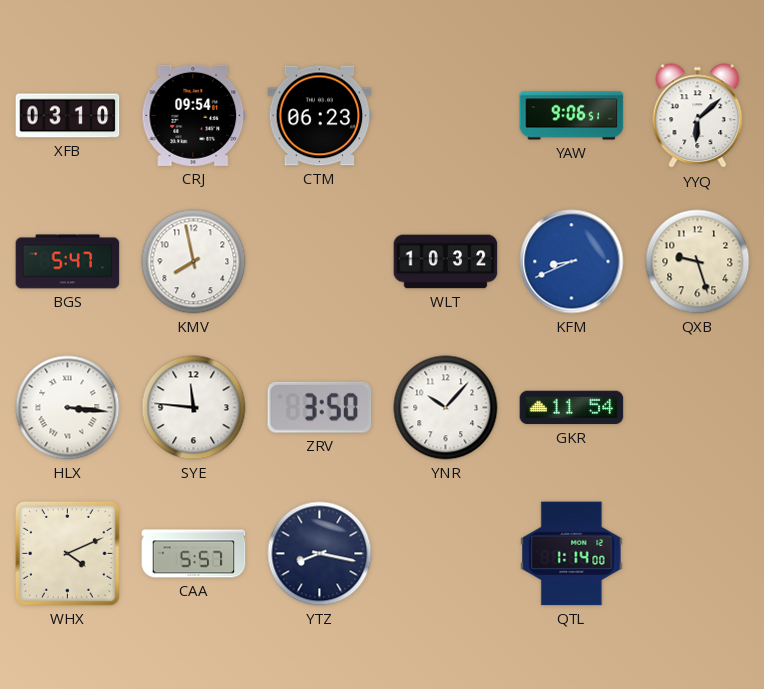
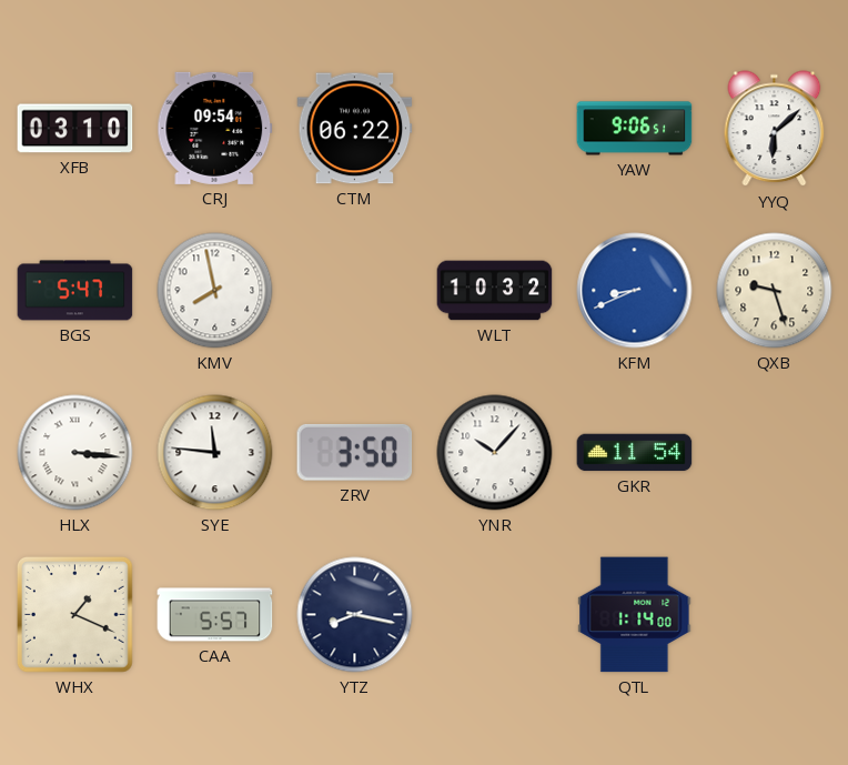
CTM: 06:23 -> 06:22 (355, 129)
WHX: 4:11 -> 1:19 (74, 614)
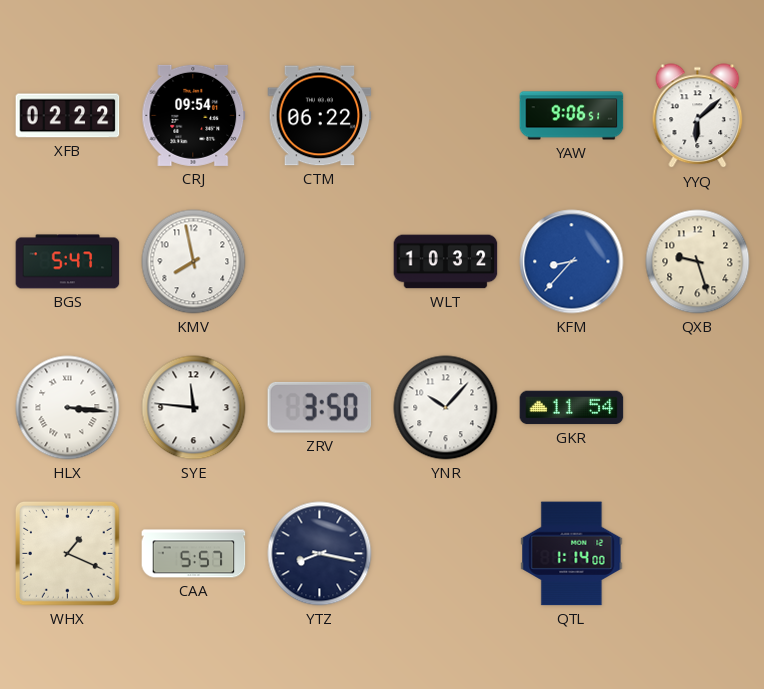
XFB: 03:10 -> 02:22 (68, 116)
KFM: 8:41 -> 8:37 (572, 262)
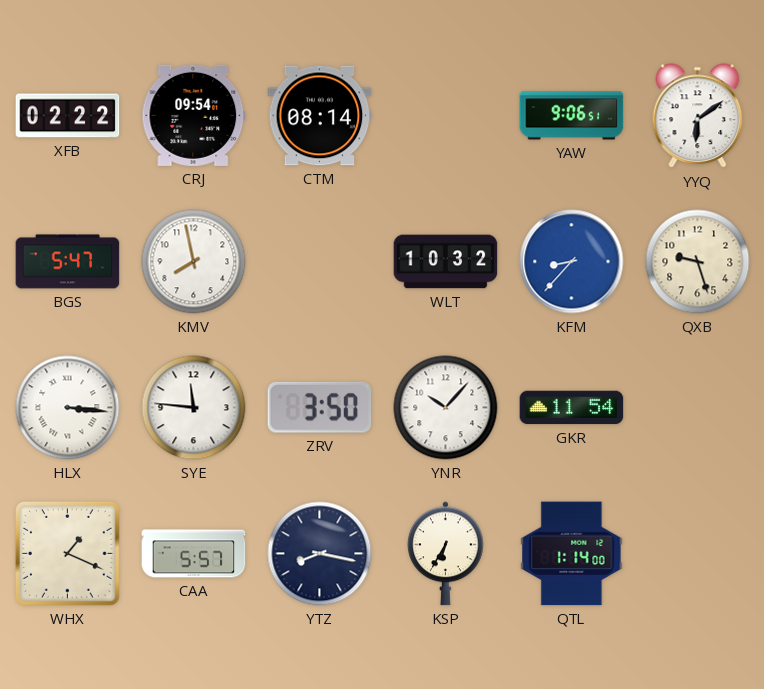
CTM: 06:22 -> 08:14 (320, 116)
YYQ: 6:08 -> 6:09 (698, 116)
KSP: none -> 6:35 (446, 554)
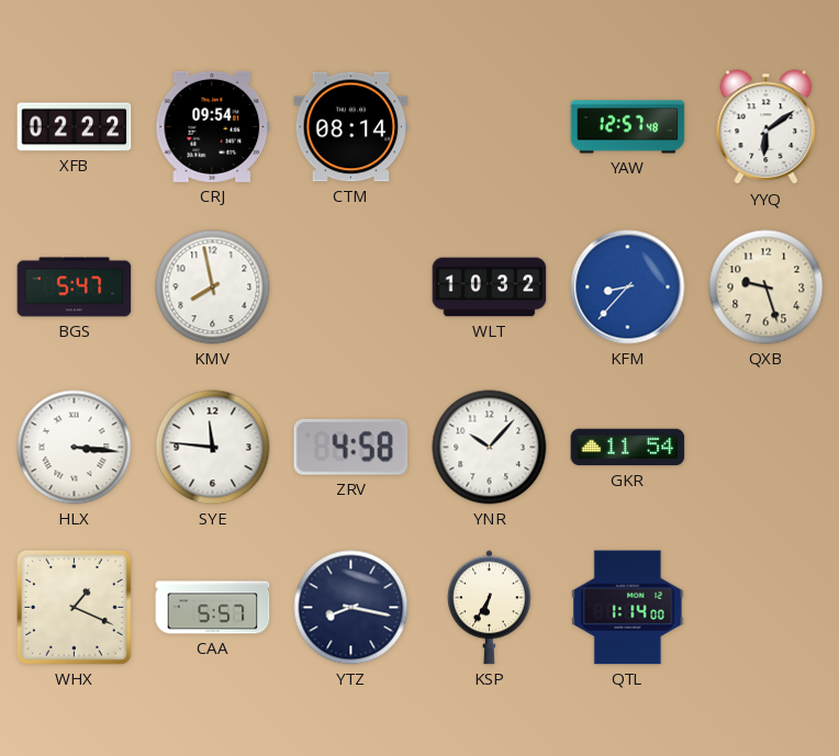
YAW: 9:06 -> 12:57 (628, 127)
ZRV: 3:50 -> 4:58 (351, 447)
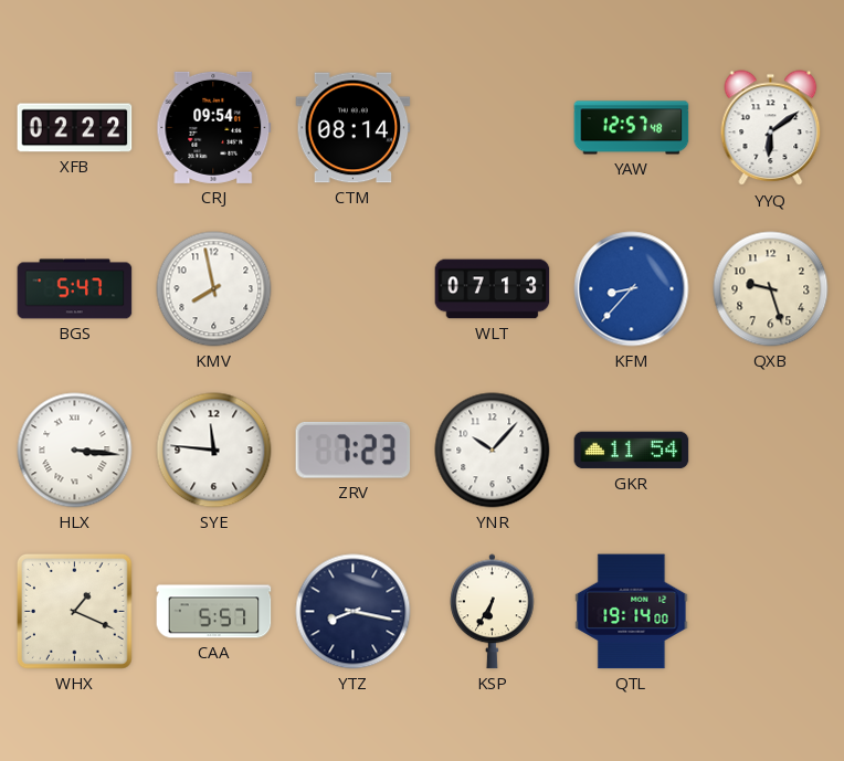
WLT: 10:32 -> 07:13 (493, 289)
ZRV: 4:58 -> 7:23 (354, 450)
QTL: 1:14 -> 19:14 (632, 612)
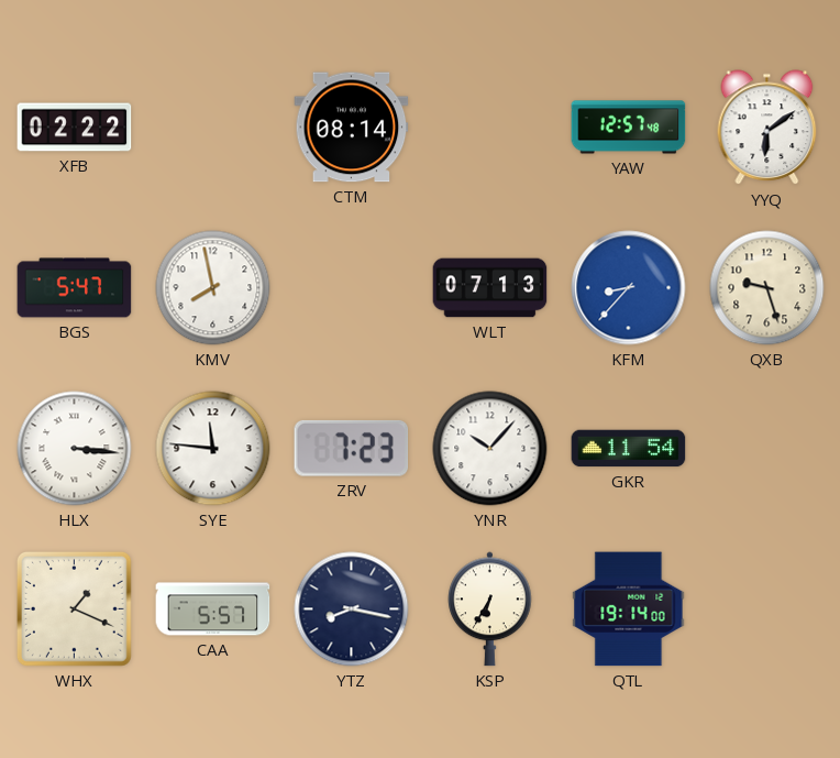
CRJ: 09:54 -> none (214, 127)
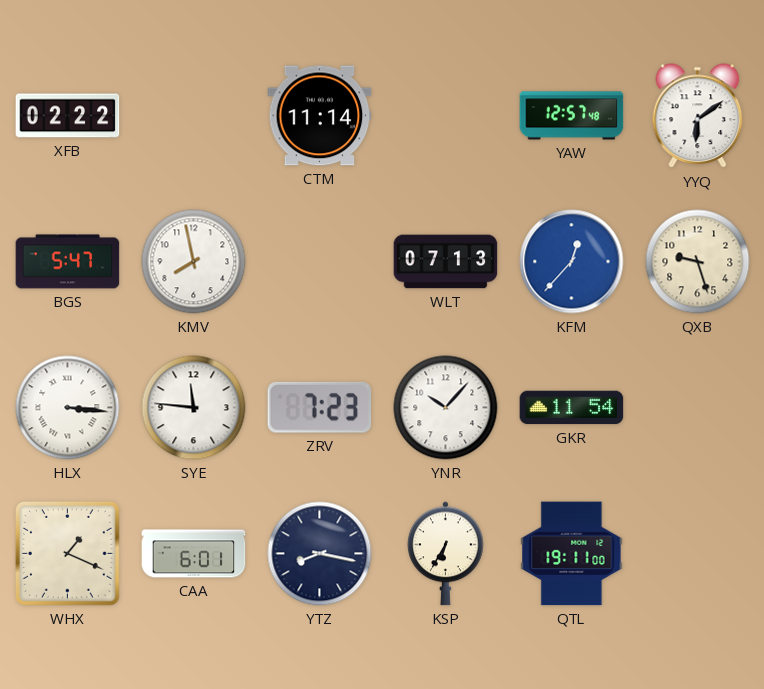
CTM: 08:14 -> 11:14 (320, 116)
KFM: 8:37 -> 12:37 (572, 262)
CAA: 5:57 -> 6:01 (194, 554)
QTL: 19:14 -> 19:11 (572, 554)
